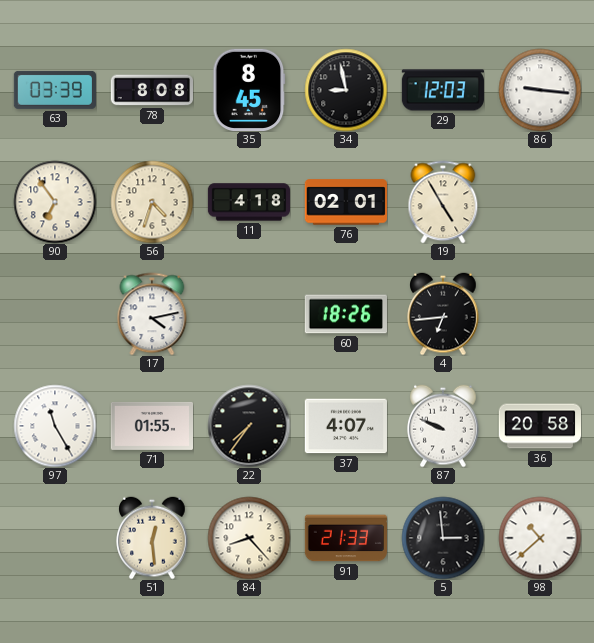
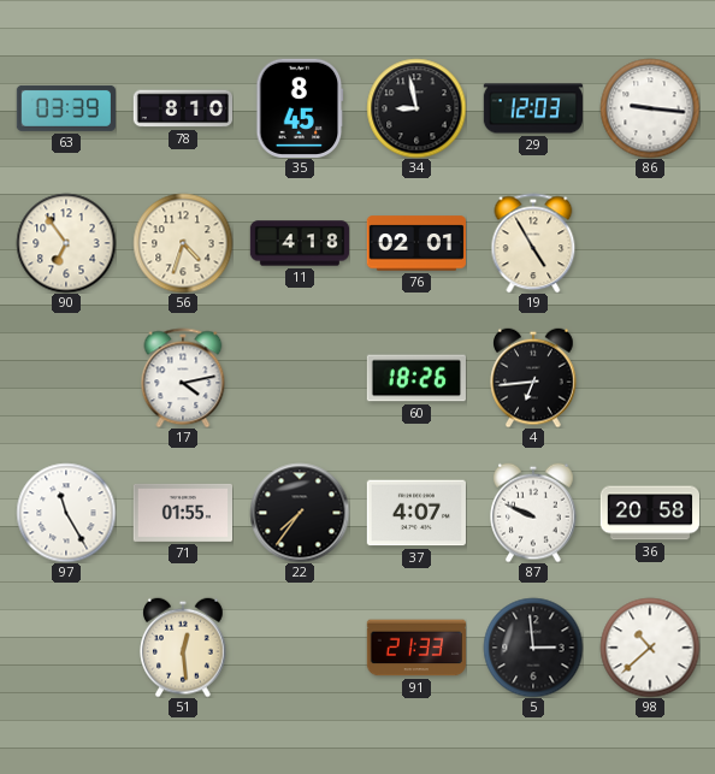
78: 8:08 -> 8:10 (182, 108)
84: 8:23 -> none (249, 538)
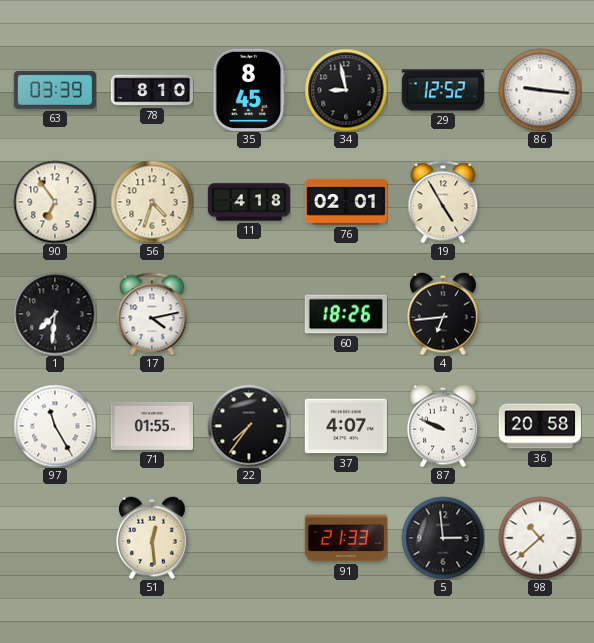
29: 12:03 -> 12:52 (443, 90)
1: none -> 7:31 (55, 314)
